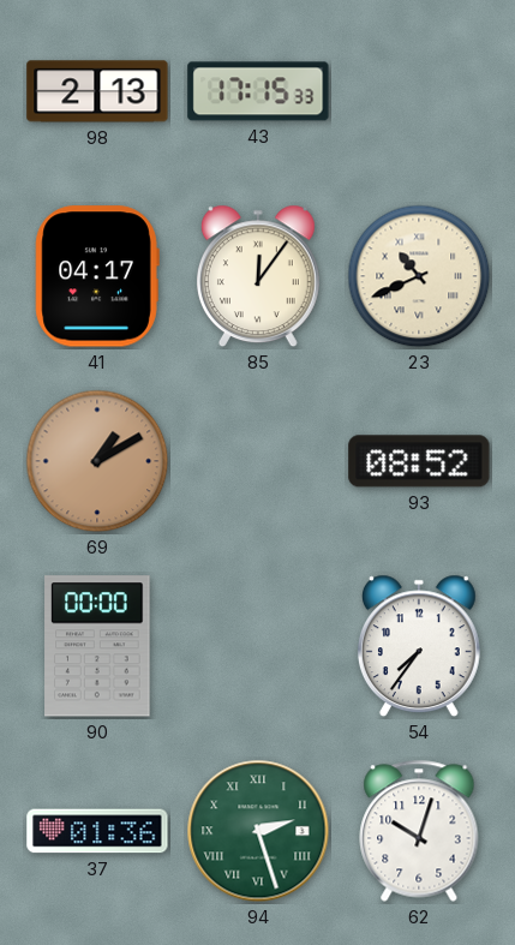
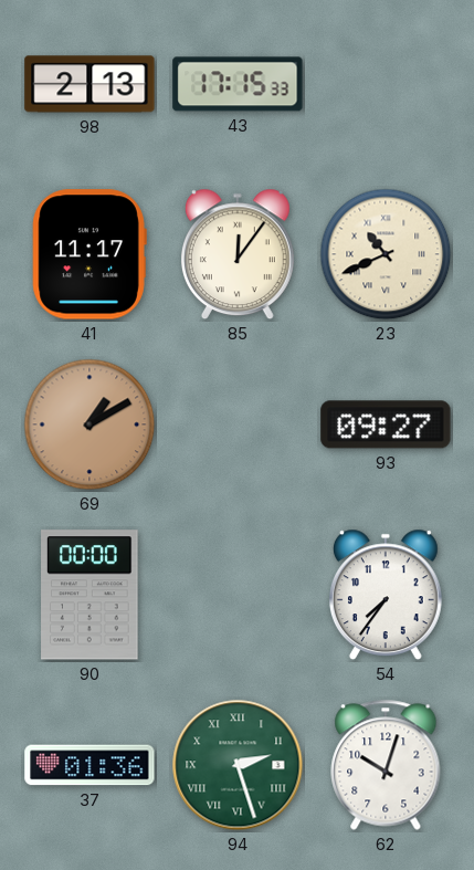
41: 04:17 -> 11:17 (89, 254)
93: 08:52 -> 09:27 (386, 424)
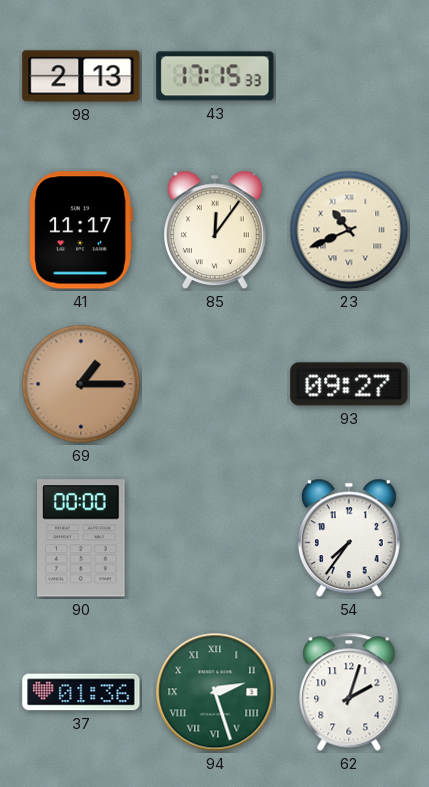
69: 1:10 -> 1:15 (81, 384)
62: 10:03 -> 2:03 (349, 692)
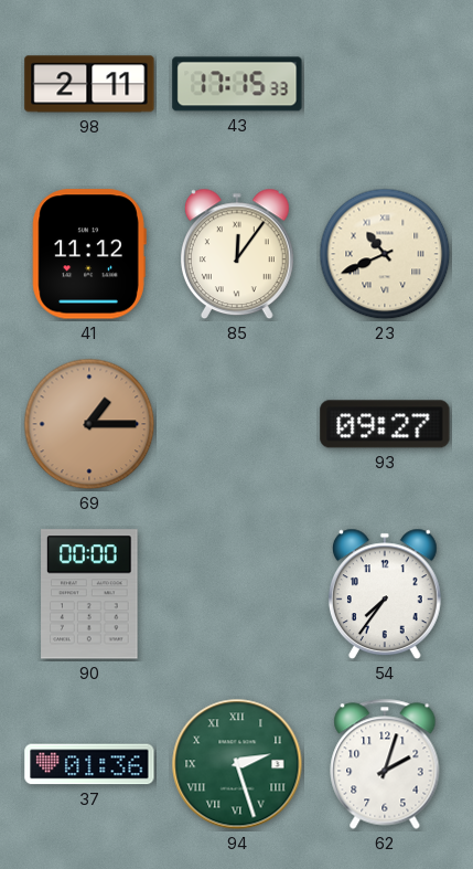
98: 2:13 -> 2:11 (89, 84)
41: 11:17 -> 11:12 (89, 254)
